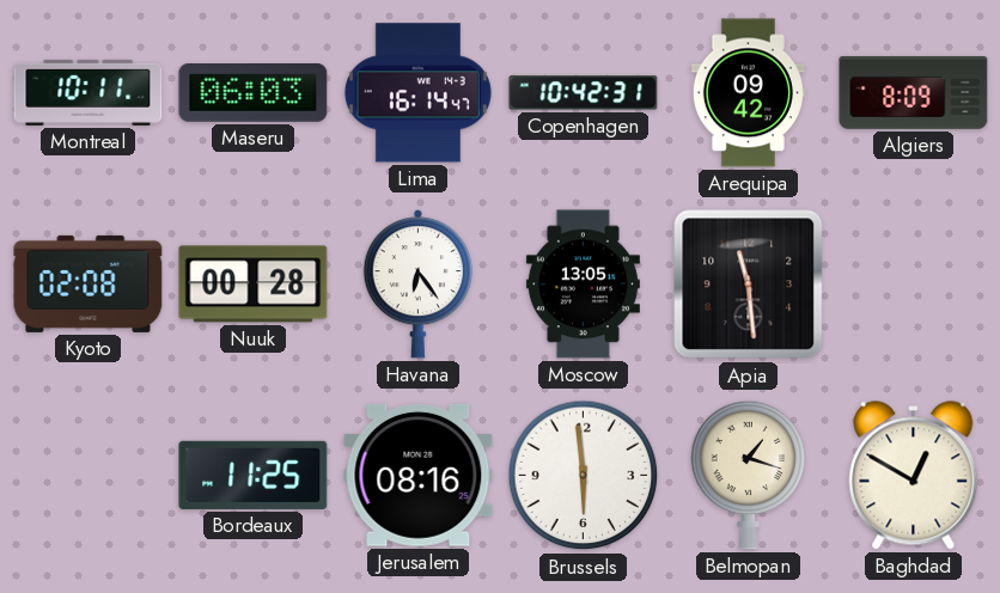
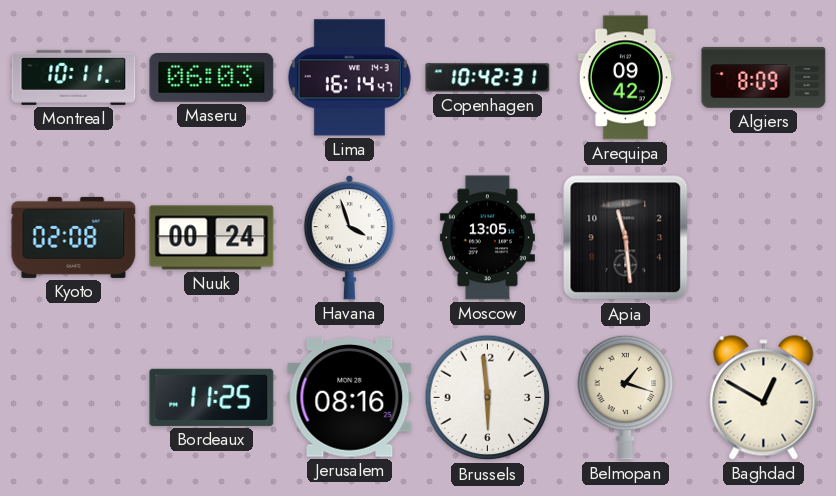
Nuuk: 00:28 -> 00:24 (212, 238)
Havana: 6:24 -> 3:57 (349, 238)
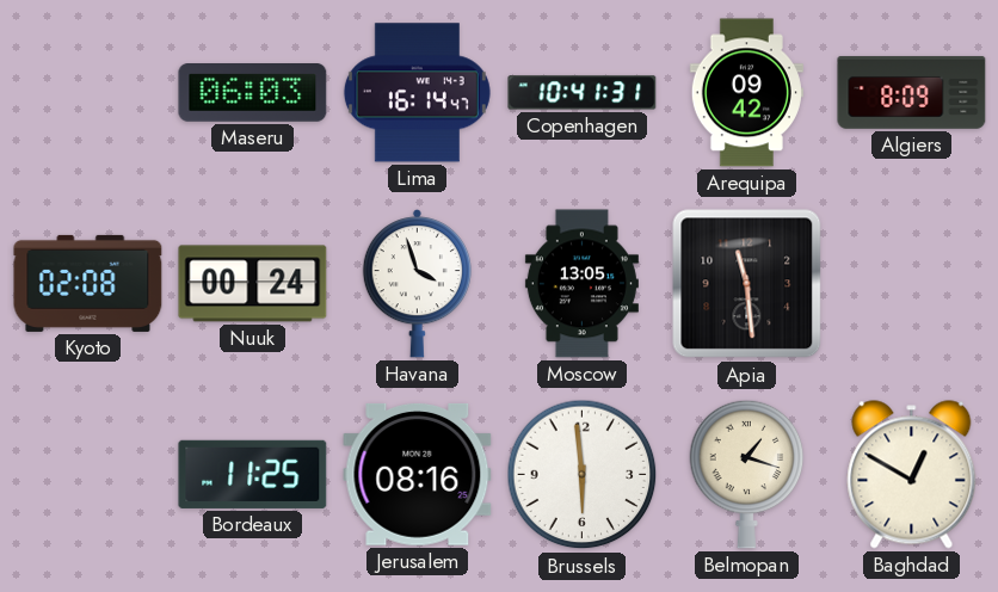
Montreal: 10:11 -> none (74, 77)
Copenhagen: 10:42 -> 10:41 (583, 93)
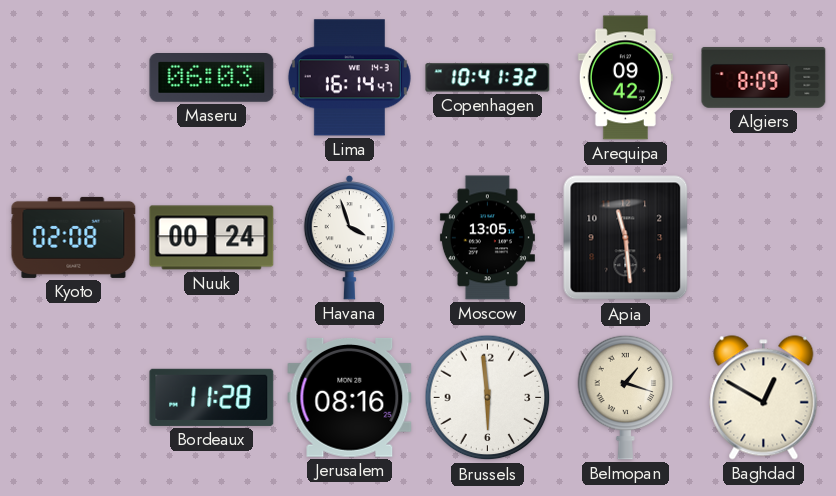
Copenhagen: 10:41:31 -> 10:41:32 (488, 78)
Bordeaux: 11:25 -> 11:28 (212, 397)
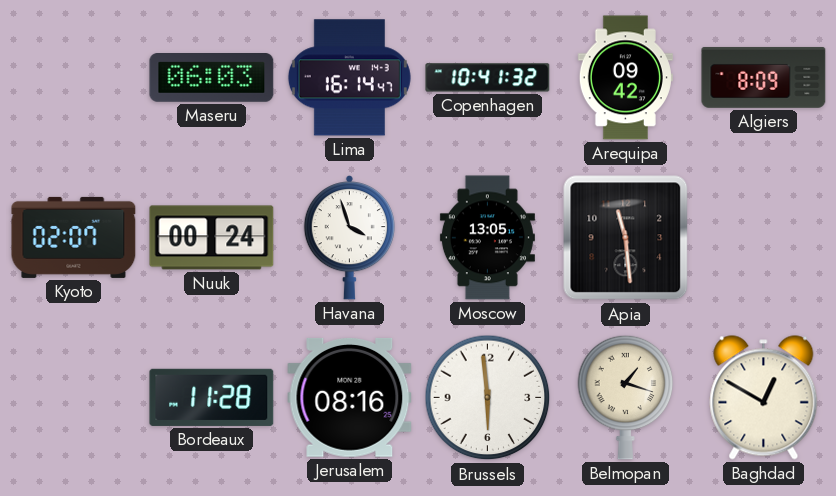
Kyoto: 02:08 -> 02:07 (74, 237)
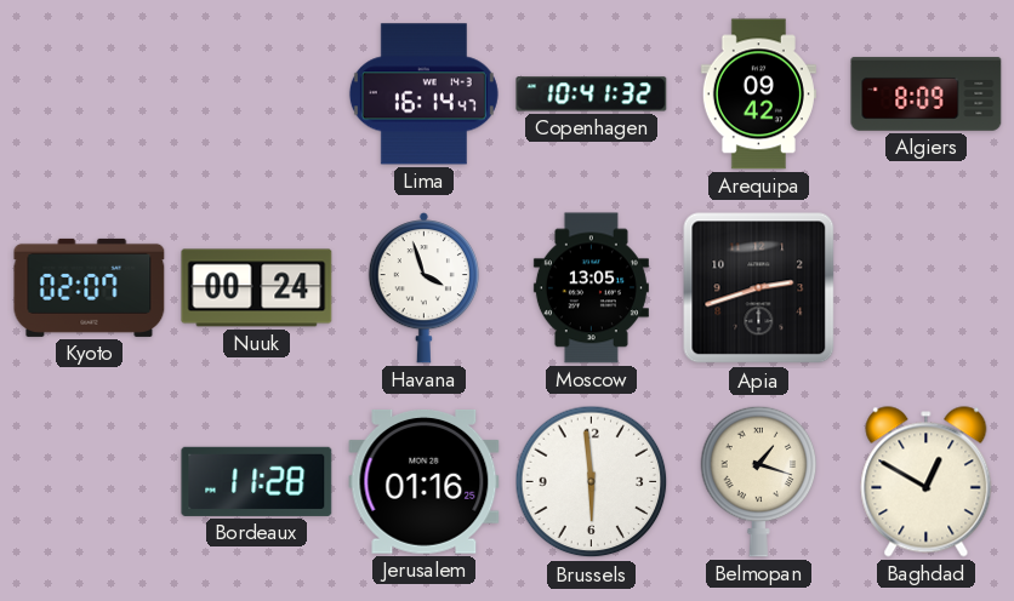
Maseru: 06:03 -> none (212, 78)
Apia: 11:29 -> 2:42 (759, 288)
Jerusalem: 08:16 -> 01:16 (425, 482)
